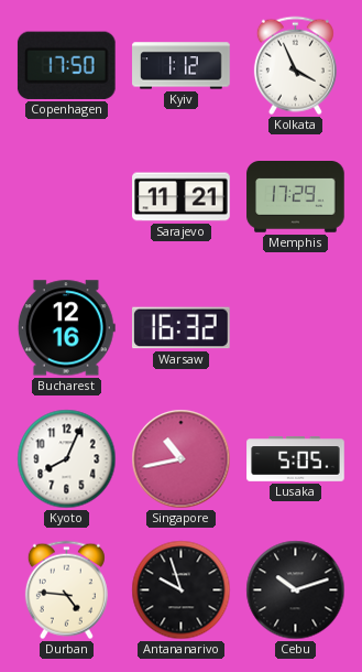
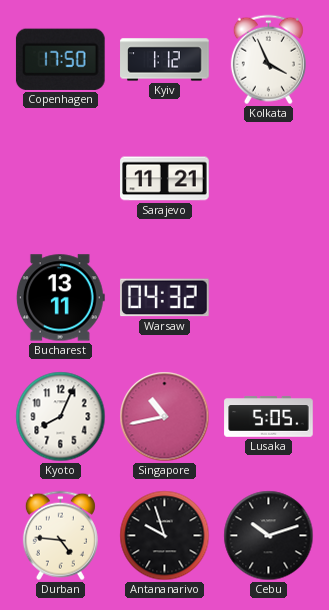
Memphis: 17:29 -> none (296, 197)
Bucharest: 12:16 -> 13:11 (60, 298)
Warsaw: 16:32 -> 04:32 (165, 298)
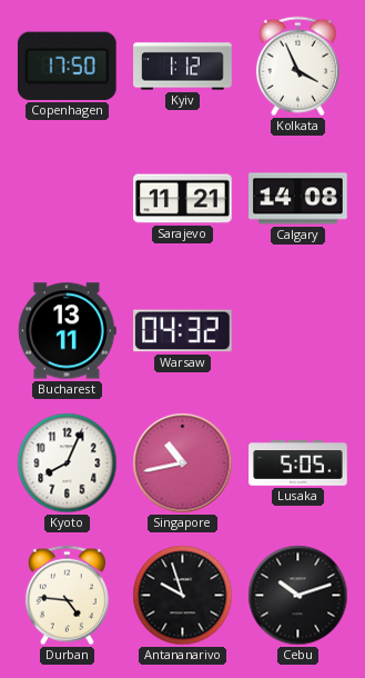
Calgary: none -> 14:08 (298, 199)
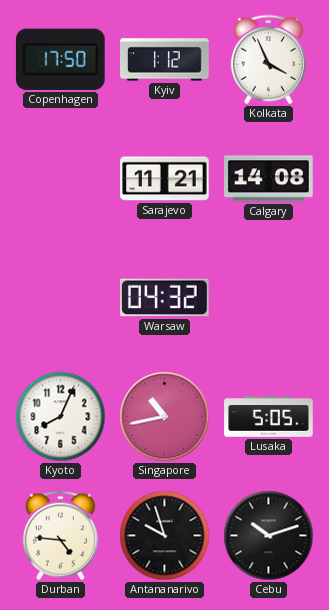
Bucharest: 13:11 -> none (67, 331)
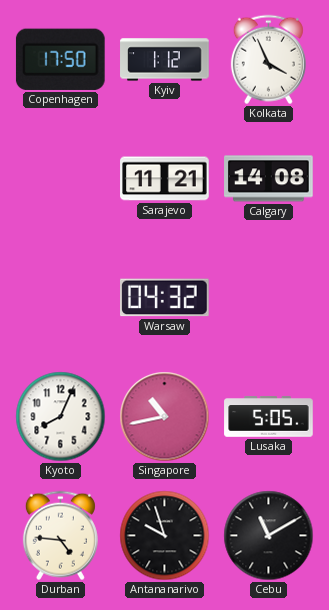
Cebu: 10:12 -> 11:10 (269, 536)
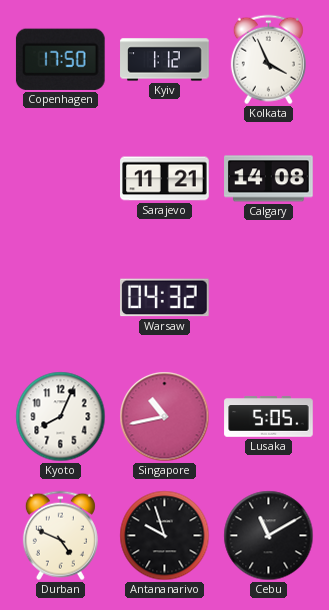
Durban: 4:46 -> 4:49 (60, 536)
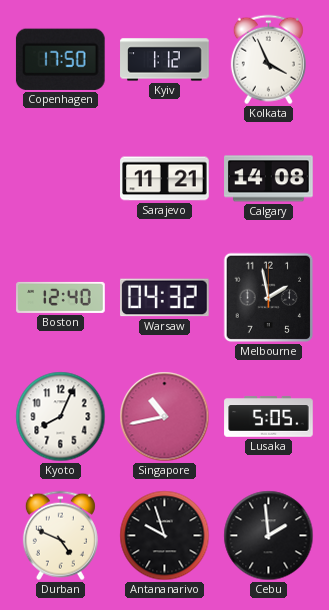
Boston: none -> 12:40 (61, 297)
Melbourne: none -> 1:58 (269, 298)
Cebu: 11:10 -> 1:59 (269, 536)
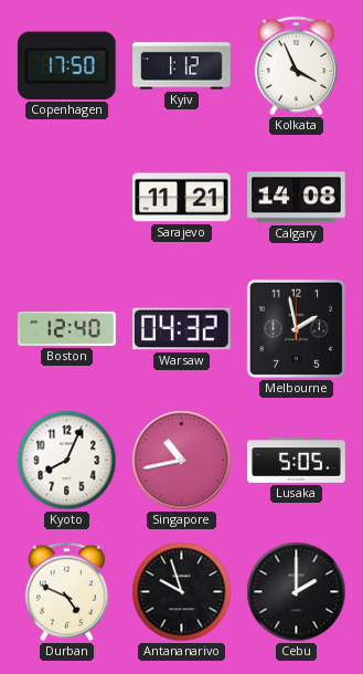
Cebu: 1:59 -> 2:00 (297, 592)
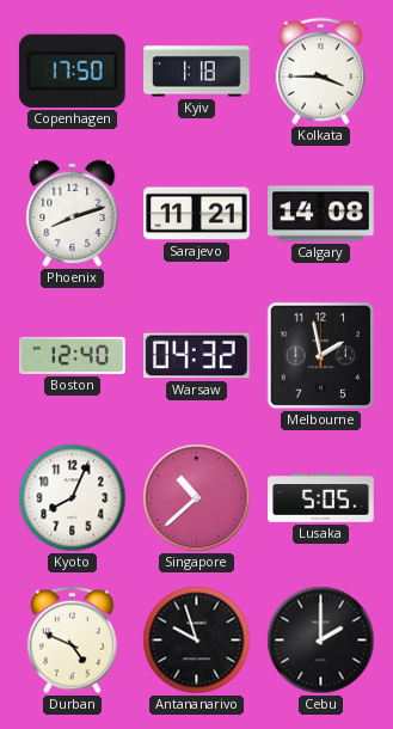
Kyiv: 1:12 -> 1:18 (197, 72)
Kolkata: 3:56 -> 3:45 (320, 72)
Phoenix: none -> 8:12 (73, 213)
Singapore: 10:43 -> 10:38 (197, 498)
